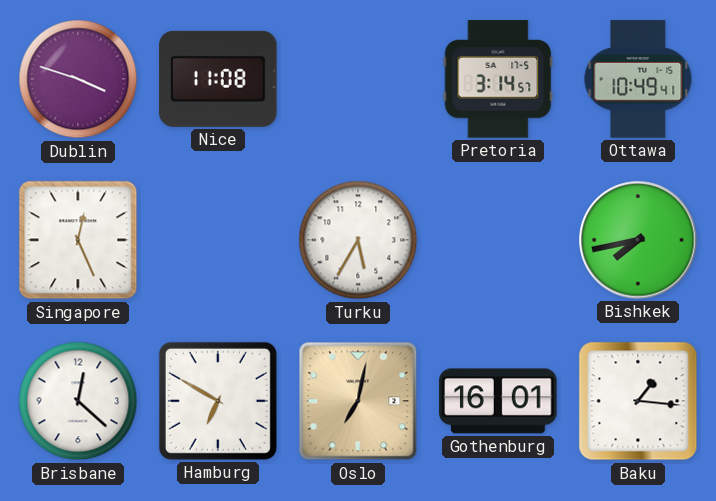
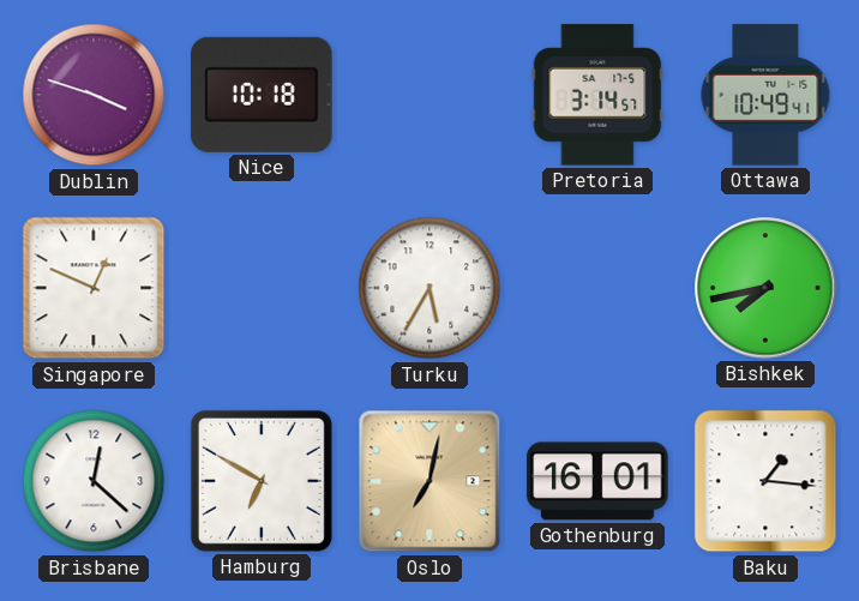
Nice: 11:08 -> 10:18 (262, 95)
Singapore: 12:26 -> 12:49 (94, 288)
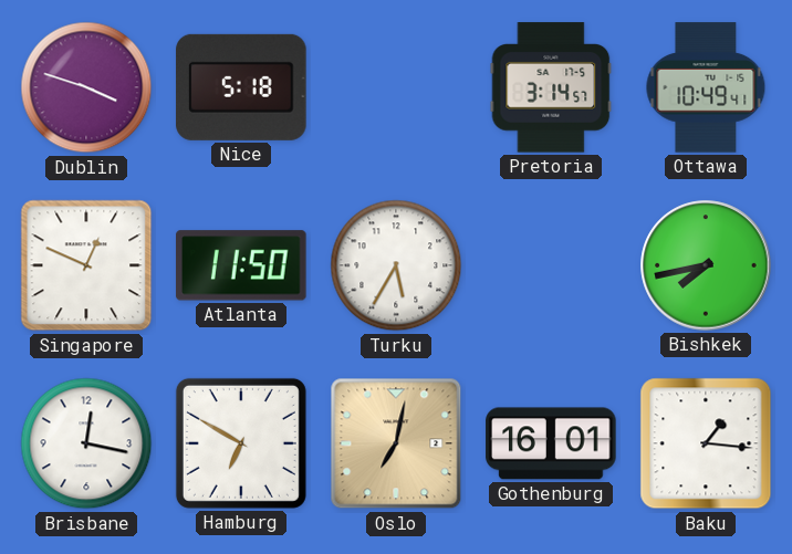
Nice: 10:18 -> 5:18 (241, 87)
Atlanta: none -> 11:50 (241, 265)
Brisbane: 12:22 -> 12:17 (86, 443)
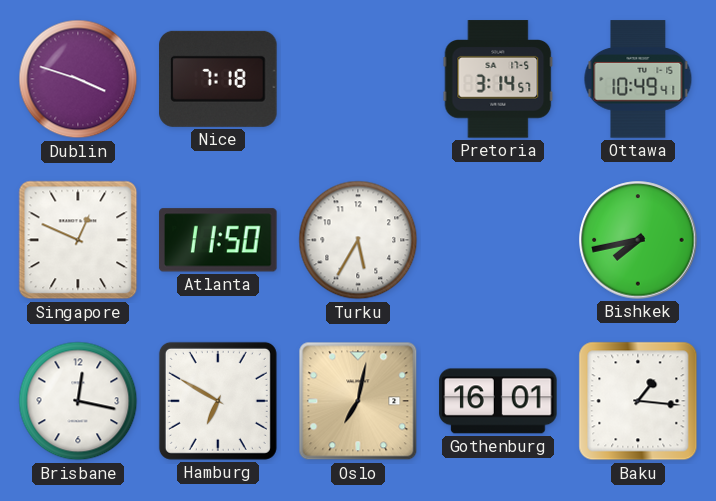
Nice: 5:18 -> 7:18 (218, 79)
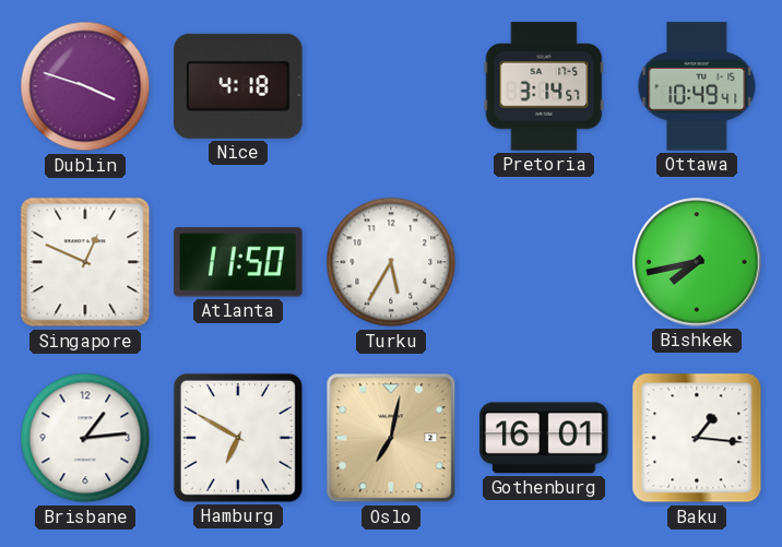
Nice: 7:18 -> 4:18 (238, 86)
Brisbane: 12:17 -> 1:14 (85, 438)
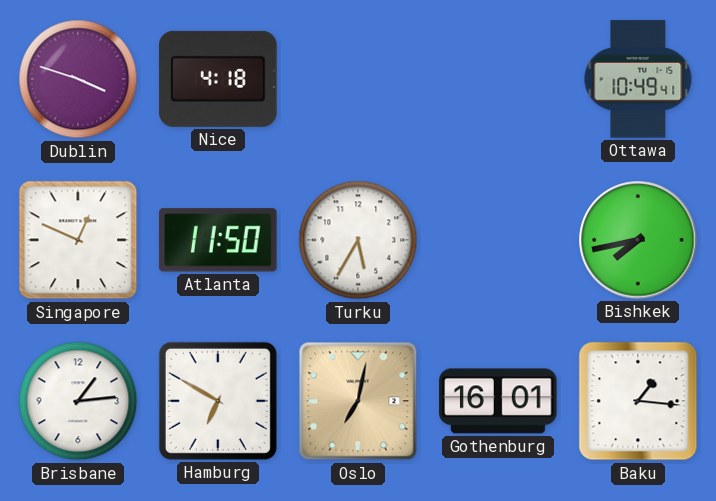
Pretoria: 3:14 -> none (544, 86)
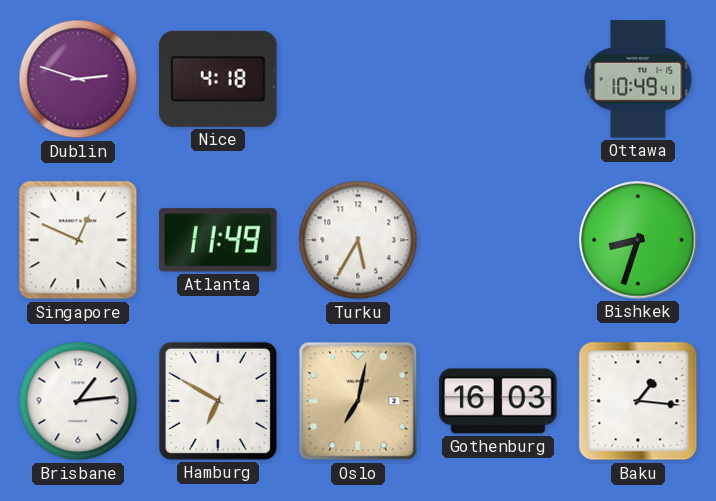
Dublin: 3:48 -> 2:48 (78, 79)
Atlanta: 11:50 -> 11:49 (218, 240)
Bishkek: 7:43 -> 8:33 (638, 240)
Gothenburg: 16:01 -> 16:03 (498, 401)
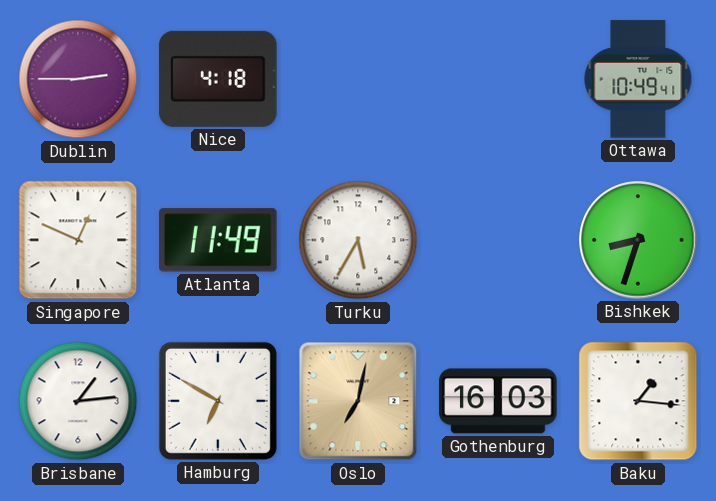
Dublin: 2:48 -> 2:45 (78, 79)
